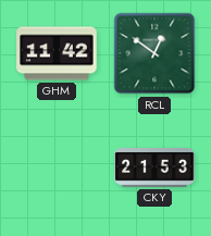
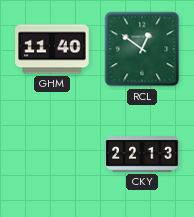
GHM: 11:42 -> 11:40 (52, 49)
CKY: 21:53 -> 22:13 (142, 155)
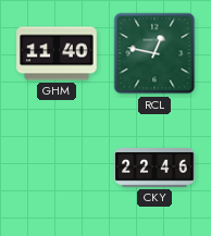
RCL: 12:51 -> 12:47 (154, 53)
CKY: 22:13 -> 22:46 (154, 169)
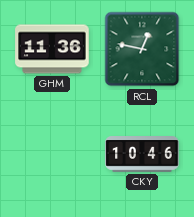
GHM: 11:40 -> 11:36 (52, 49)
CKY: 22:46 -> 10:46 (142, 155)
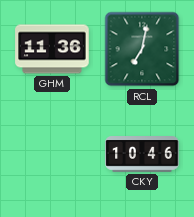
RCL: 12:47 -> 7:02 (142, 49)
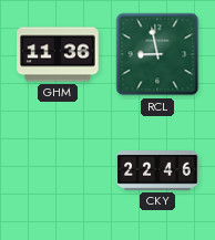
RCL: 7:02 -> 8:58 (157, 54)
CKY: 10:46 -> 22:46 (157, 171)
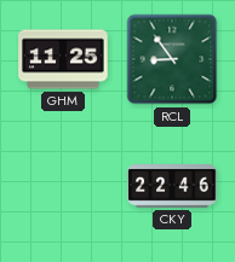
GHM: 11:36 -> 11:25 (63, 59)
RCL: 8:58 -> 8:54 (172, 59)
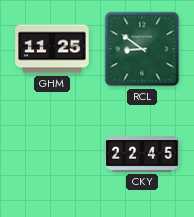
RCL: 8:54 -> 8:51 (142, 49)
CKY: 22:46 -> 22:45 (142, 155)
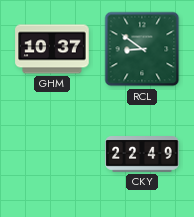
GHM: 11:25 -> 10:37 (52, 49)
CKY: 22:45 -> 22:49 (142, 155)
